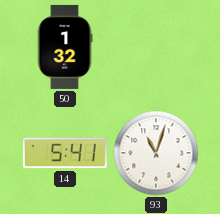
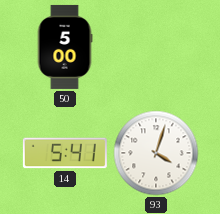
50: 1:32 -> 5:00 (65, 47)
93: 11:03 -> 4:03 (156, 153)
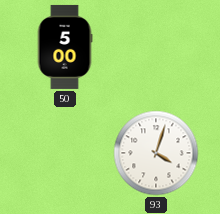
14: 5:41 -> none (65, 153)
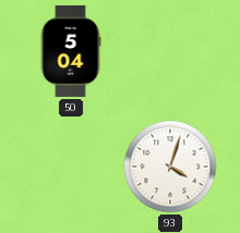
50: 5:00 -> 5:04 (71, 51)
